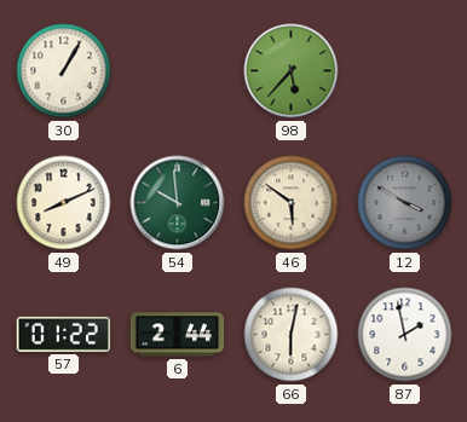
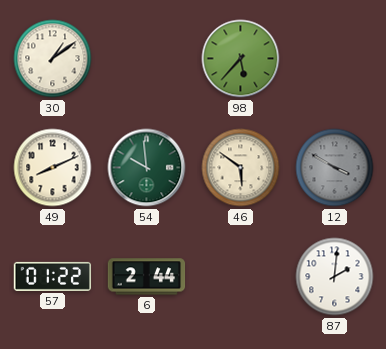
30: 1:05 -> 1:09 (53, 59)
66: 6:02 -> none (292, 335)
87: 1:58 -> 2:01 (335, 277)
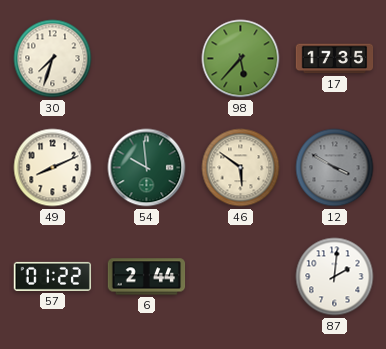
30: 1:09 -> 7:33 (53, 59)
17: none -> 17:35 (335, 59)
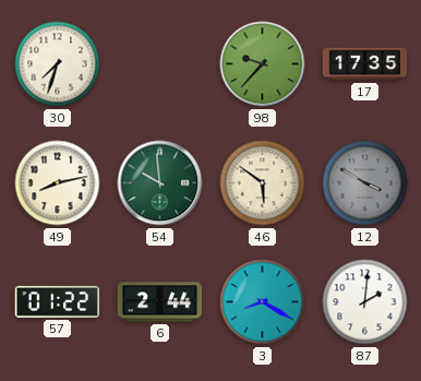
98: 5:37 -> 9:37 (263, 64)
49: 8:11 -> 8:13 (58, 183)
3: none -> 8:20 (263, 302)
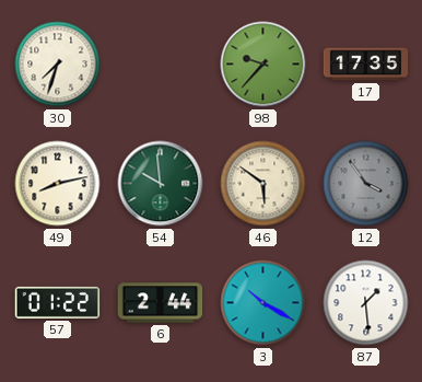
12: 3:50 -> 3:54 (366, 184)
3: 8:20 -> 10:20 (263, 303)
87: 2:01 -> 1:29 (366, 303)
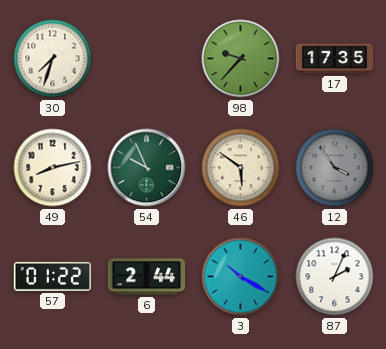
54: 9:59 -> 9:56 (147, 168)
87: 1:29 -> 2:04 (335, 277)
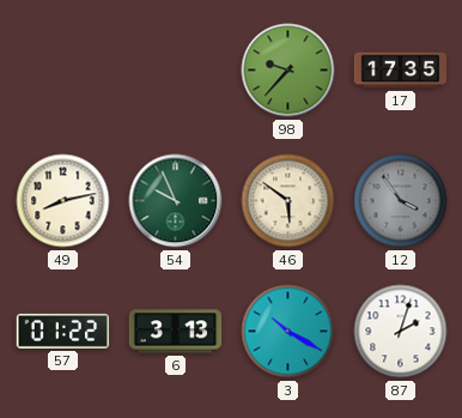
30: 7:33 -> none (53, 59)
6: 2:44 -> 3:13 (176, 332)
87: 2:04 -> 2:03 (401, 332)
